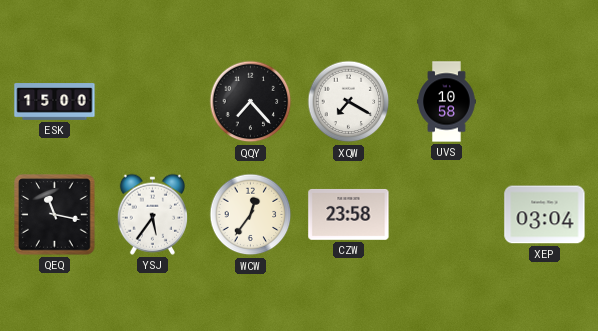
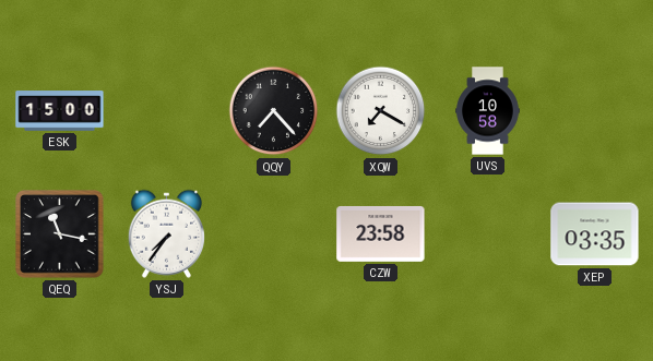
YSJ: 5:36 -> 7:36 (166, 233)
WCW: 12:36 -> none (251, 215)
XEP: 03:04 -> 03:35 (595, 234)
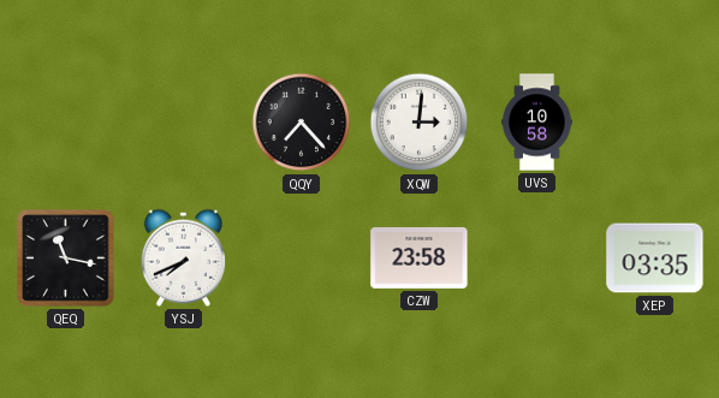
ESK: 15:00 -> none (60, 111)
XQW: 7:20 -> 3:01 (420, 123)
YSJ: 7:36 -> 7:41 (183, 257)
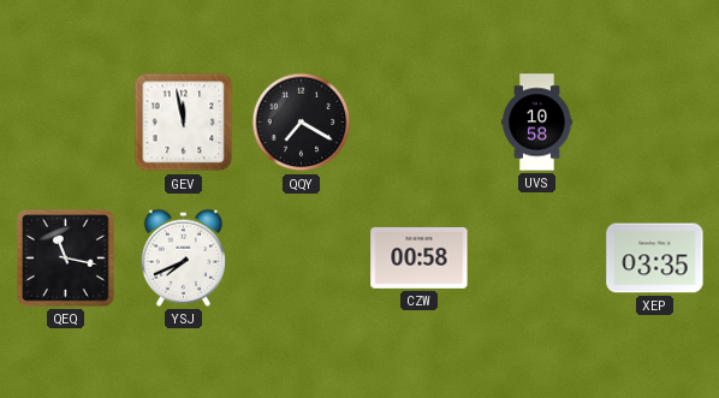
GEV: none -> 11:58 (184, 123)
QQY: 7:23 -> 7:20 (302, 123)
XQW: 3:01 -> none (420, 123)
CZW: 23:58 -> 00:58 (420, 257)
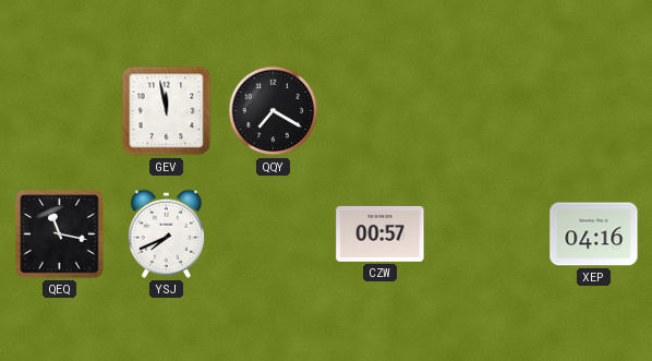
UVS: 10:58 -> none (537, 123)
CZW: 00:58 -> 00:57 (381, 233)
XEP: 03:35 -> 04:16 (594, 234)
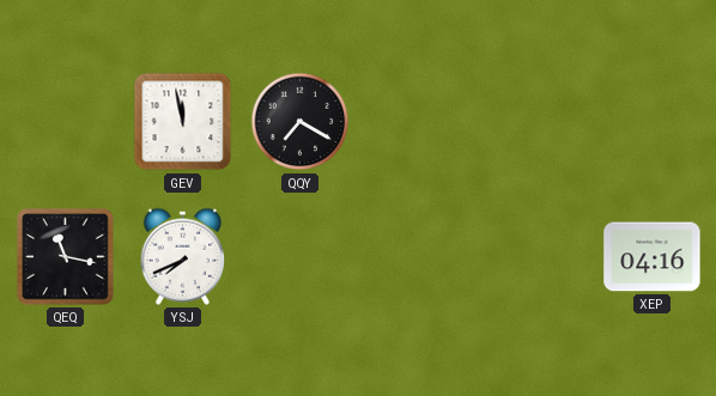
CZW: 00:57 -> none (381, 233)
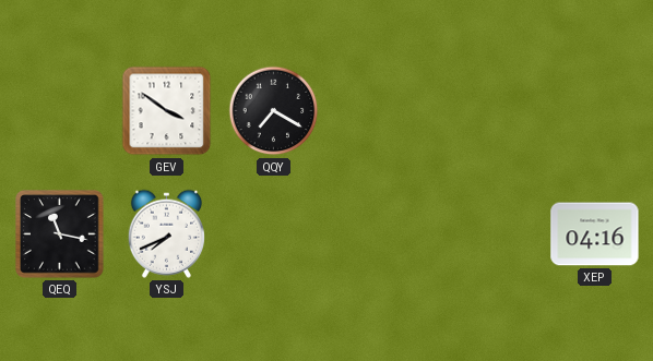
GEV: 11:58 -> 3:51 (167, 111)
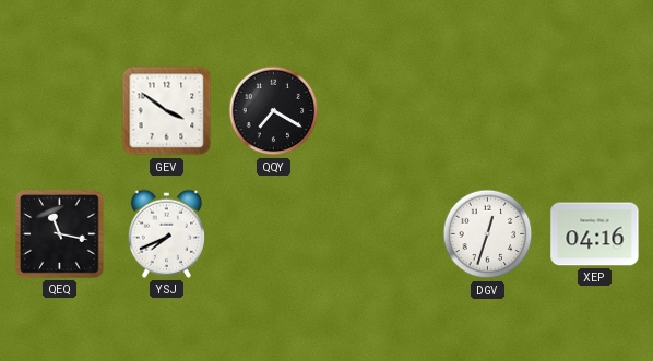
DGV: none -> 12:33 (488, 234)
